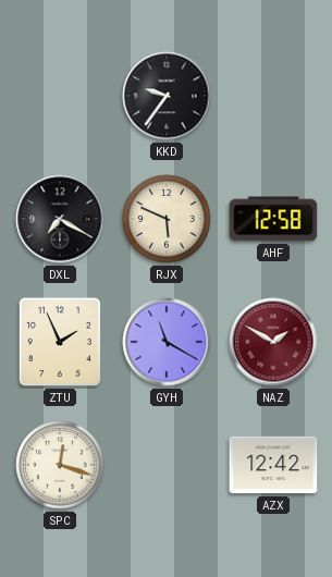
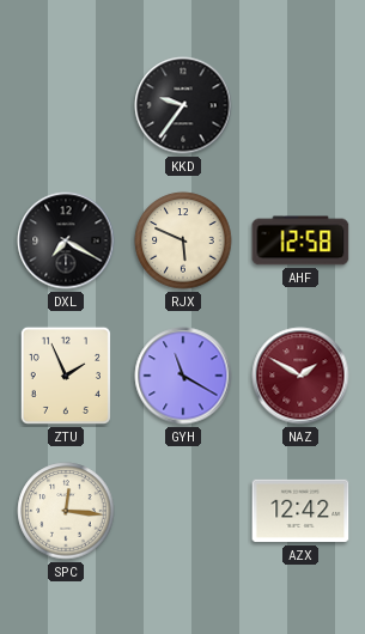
SPC: 12:18 -> 12:16 (66, 511)
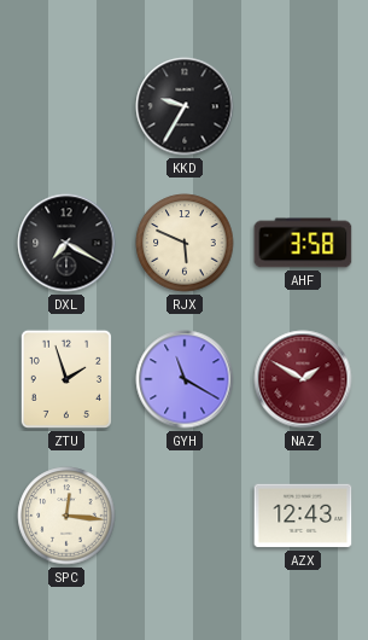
KKD: 9:36 -> 9:35 (185, 106)
AHF: 12:58 -> 3:58 (303, 243)
ZTU: 1:56 -> 1:57 (66, 379)
AZX: 12:42 -> 12:43 (303, 516)
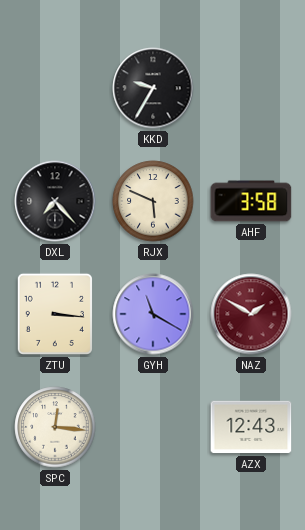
DXL: 7:20 -> 7:23 (55, 201)
ZTU: 1:57 -> 3:16 (55, 314)
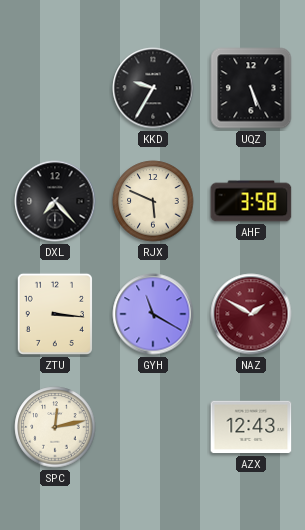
UQZ: none -> 5:26 (251, 88)
SPC: 12:16 -> 12:13 (55, 427)
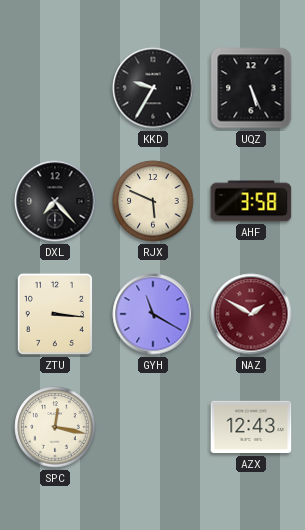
SPC: 12:13 -> 12:17 (55, 427)
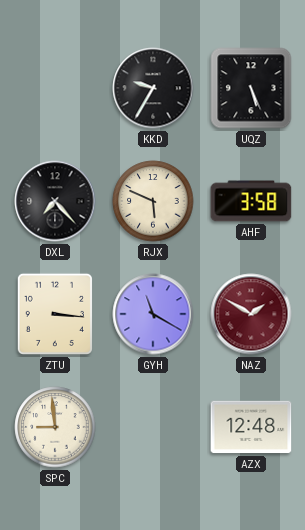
SPC: 12:17 -> 8:59 (55, 427)
AZX: 12:43 -> 12:48 (251, 427)
